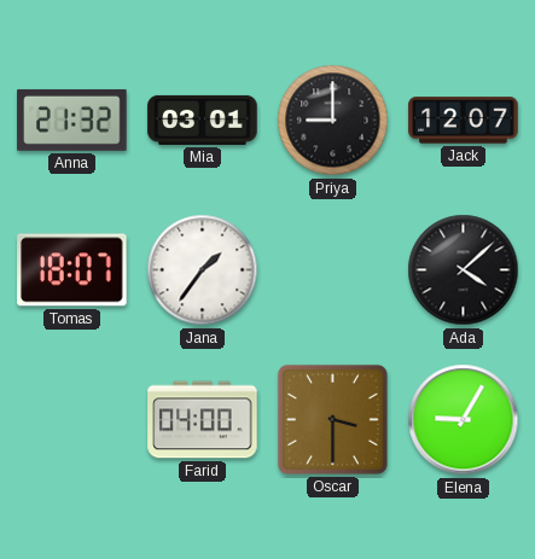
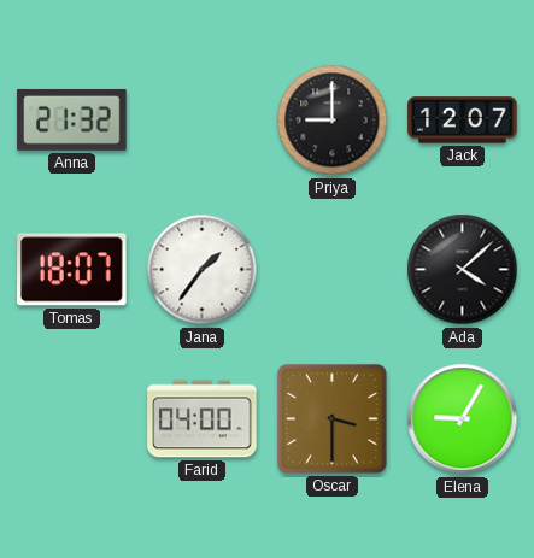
Mia: 03:01 -> none (203, 120)
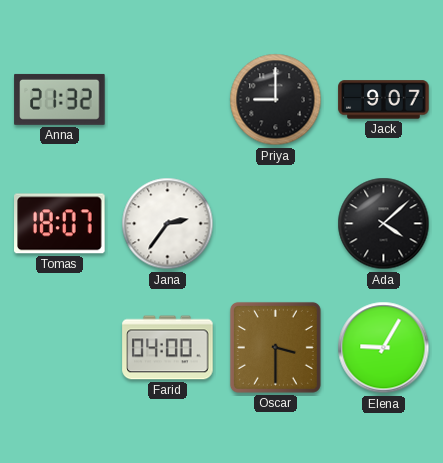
Jack: 12:07 -> 9:07 (384, 100)
Jana: 1:36 -> 2:36 (168, 224)
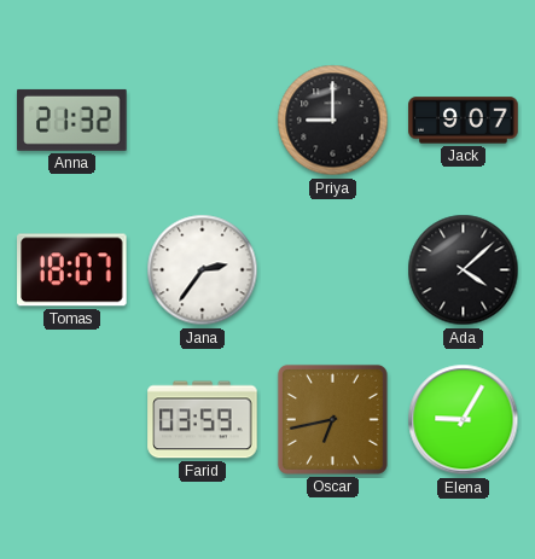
Farid: 04:00 -> 03:59 (203, 420)
Oscar: 3:30 -> 6:43 (332, 419)
